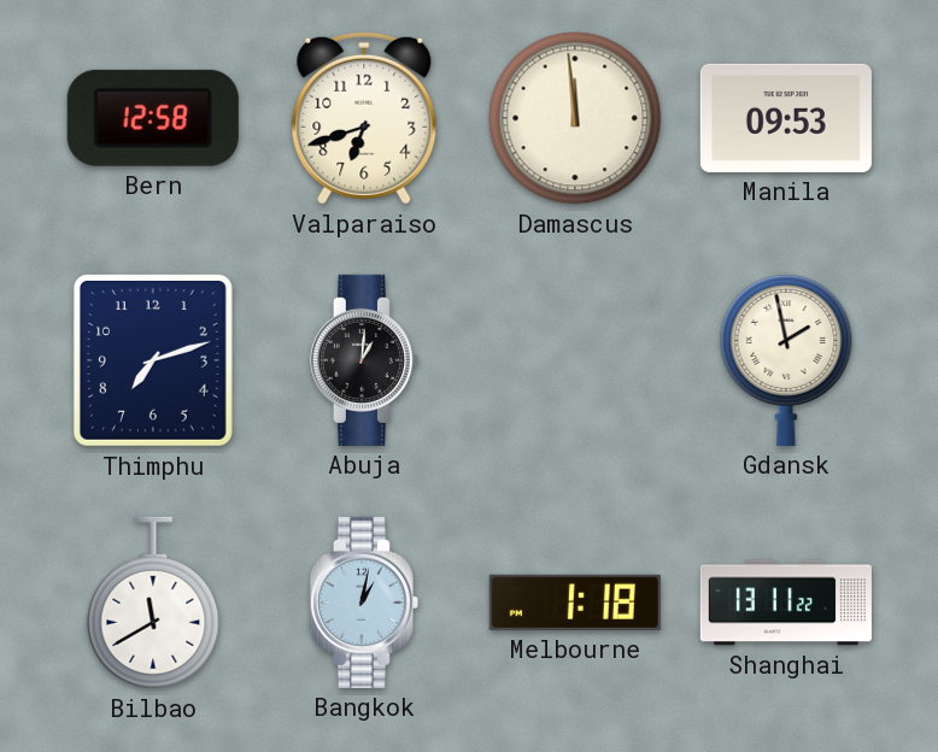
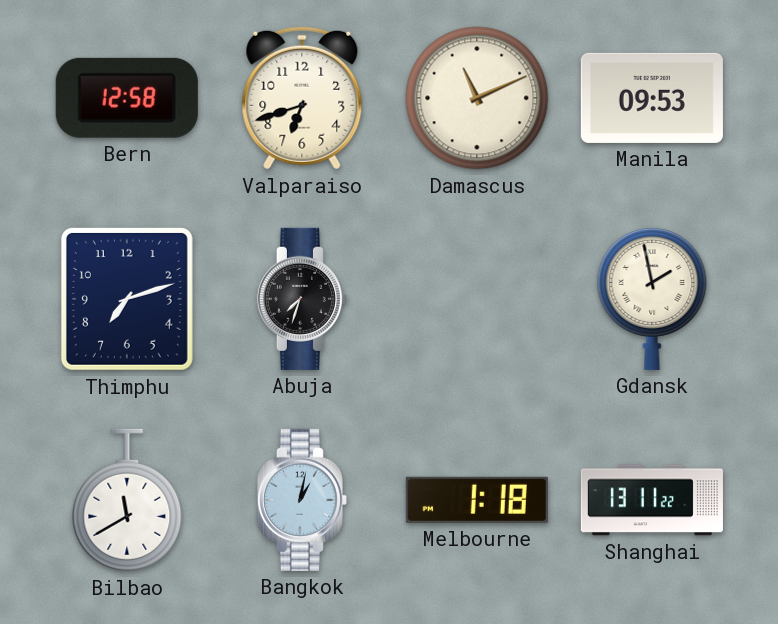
Damascus: 11:59 -> 11:11 (477, 98)
Abuja: 1:01 -> 7:33 (302, 299)
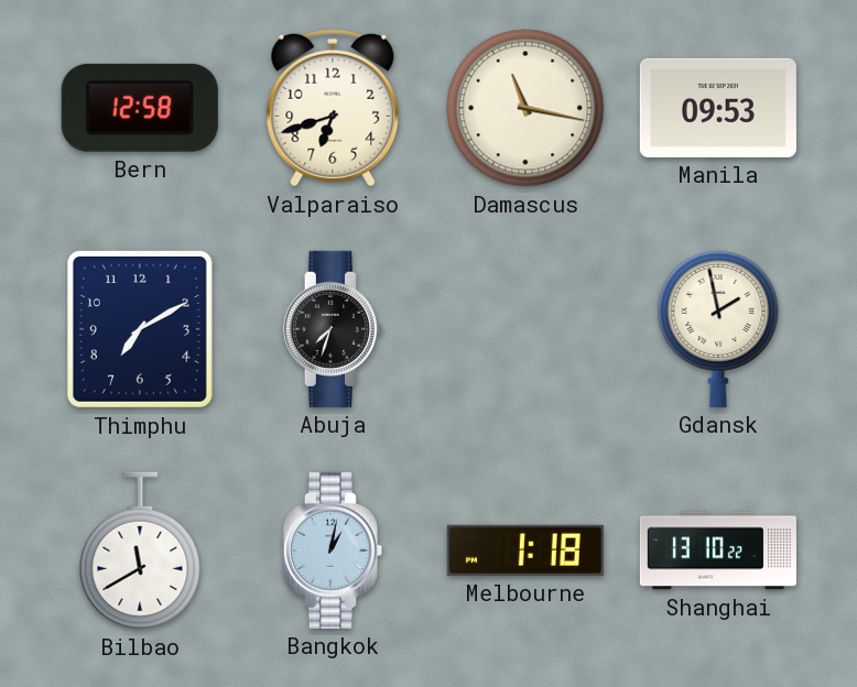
Damascus: 11:11 -> 11:17 (525, 108)
Thimphu: 7:12 -> 7:10 (140, 329)
Shanghai: 13:11 -> 13:10 (718, 550)
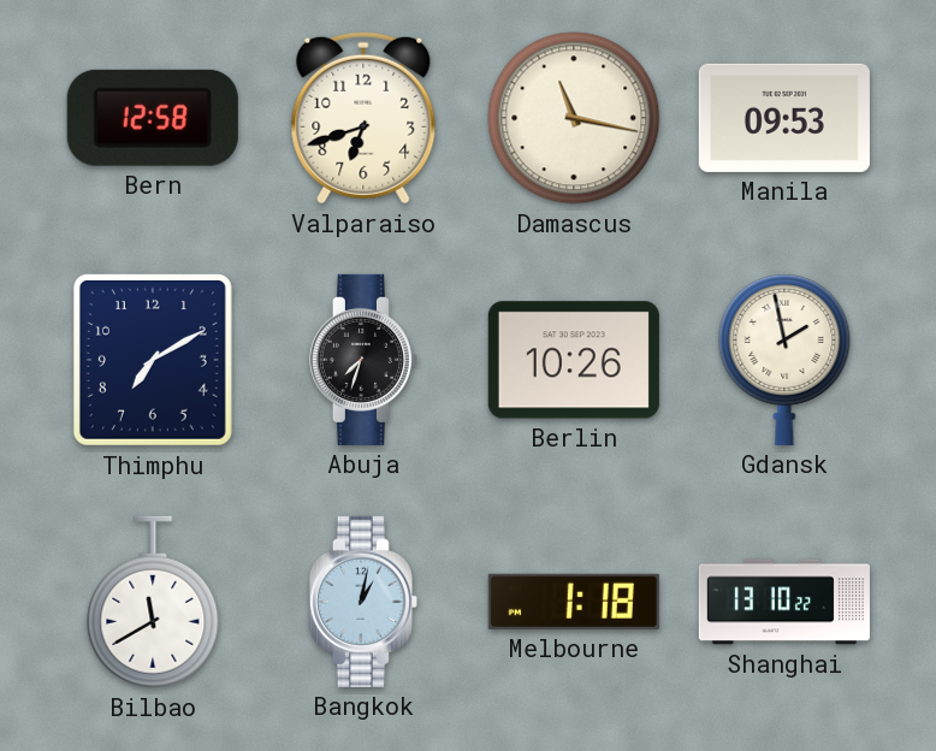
Berlin: none -> 10:26 (574, 360)
